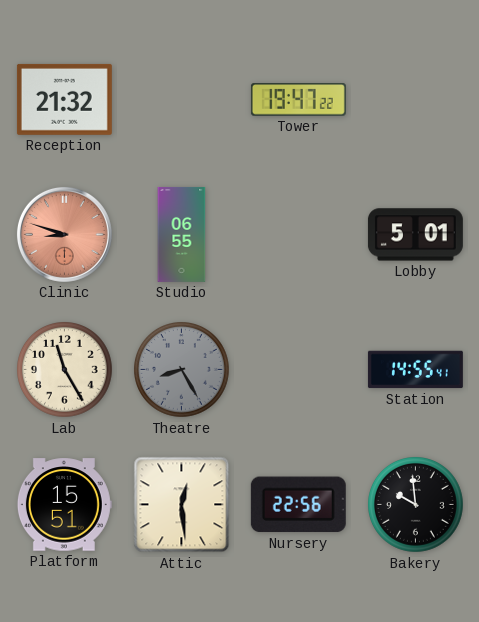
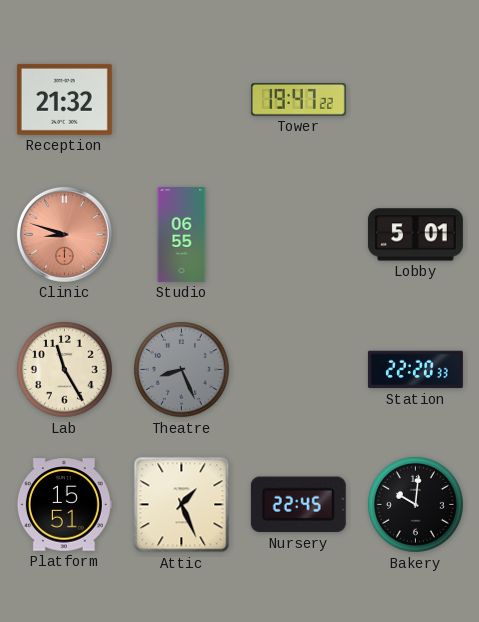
Theatre: 8:25 -> 8:26 (182, 370)
Station: 14:55 -> 22:20 (415, 370)
Attic: 12:29 -> 1:26 (182, 505)
Nursery: 22:56 -> 22:45 (298, 505)
Bakery: 9:59 -> 10:01 (416, 505)
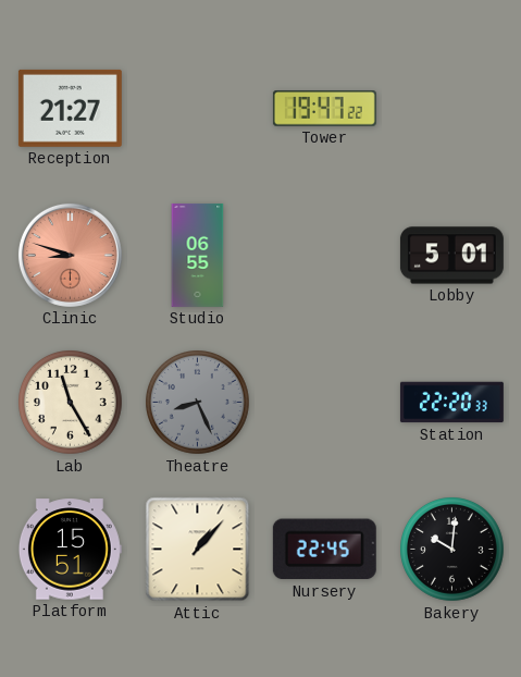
Reception: 21:32 -> 21:27 (70, 108)
Attic: 1:26 -> 1:07 (198, 550)
